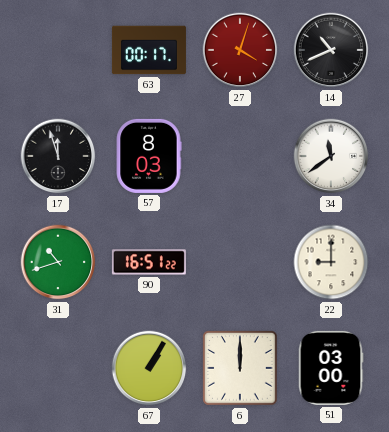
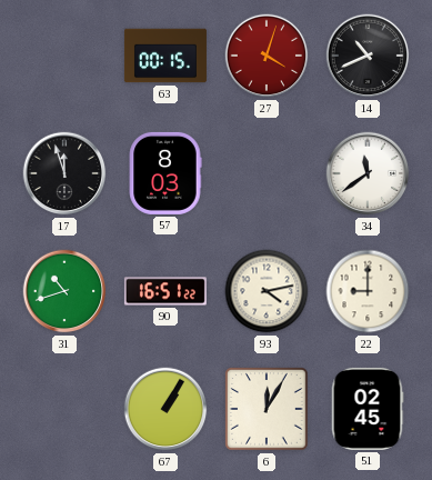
63: 00:17 -> 00:15 (165, 56)
93: none -> 4:13 (267, 291)
6: 12:00 -> 12:05 (267, 409)
51: 03:00 -> 02:45 (368, 409)
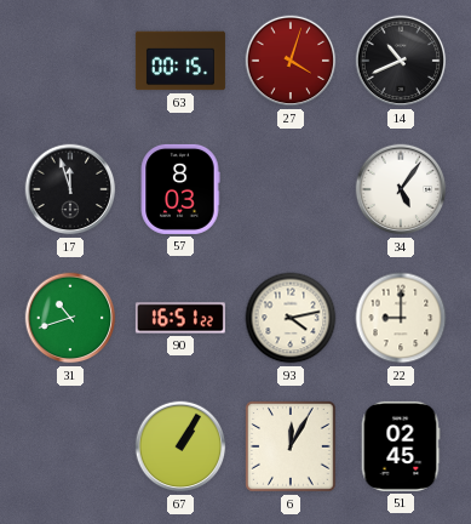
34: 11:39 -> 5:06 (401, 189)
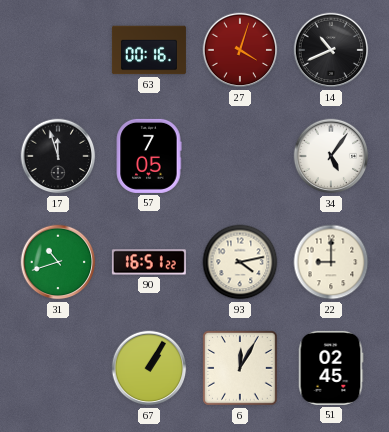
63: 00:15 -> 00:16 (149, 50)
57: 8:03 -> 7:05 (149, 156)
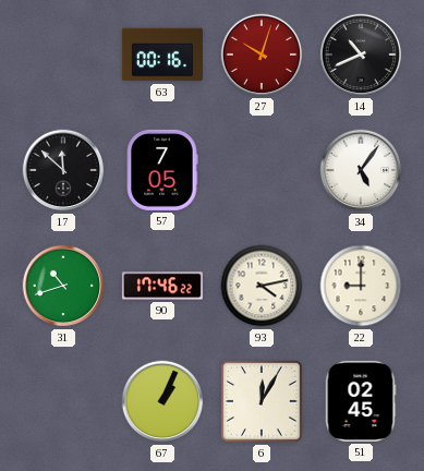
27: 4:03 -> 10:03 (262, 55)
17: 11:57 -> 11:52 (63, 170)
90: 16:51 -> 17:46 (162, 286)
67: 1:05 -> 1:04 (162, 401)
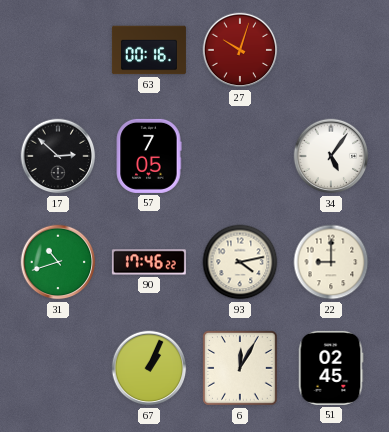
14: 10:41 -> none (361, 55)
17: 11:52 -> 2:52 (58, 156)
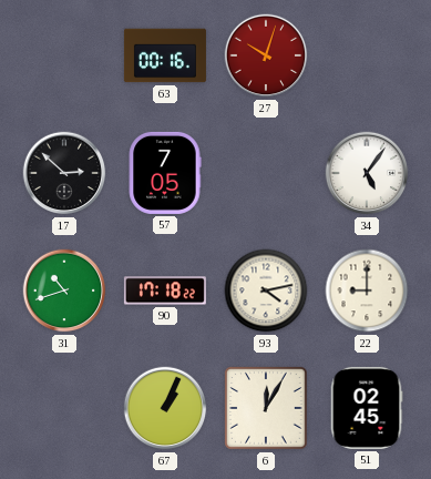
90: 17:46 -> 17:18 (165, 291)
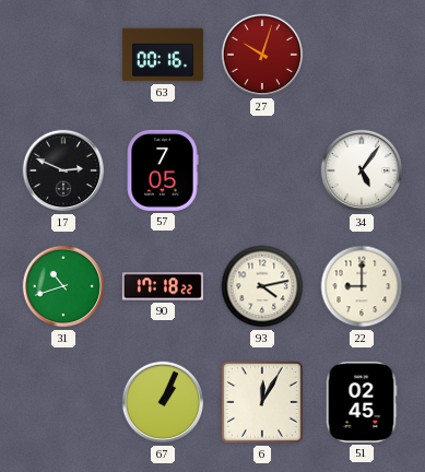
17: 2:52 -> 2:49 (63, 170)
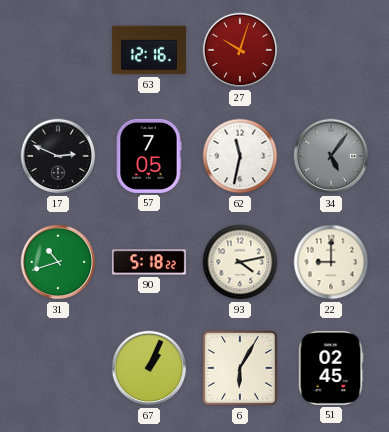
63: 00:16 -> 12:16 (149, 50)
62: none -> 11:32 (240, 156)
34 dial: white -> grey (331, 156)
90: 17:18 -> 5:18 (149, 262)
6: 12:05 -> 6:05 (240, 368)
